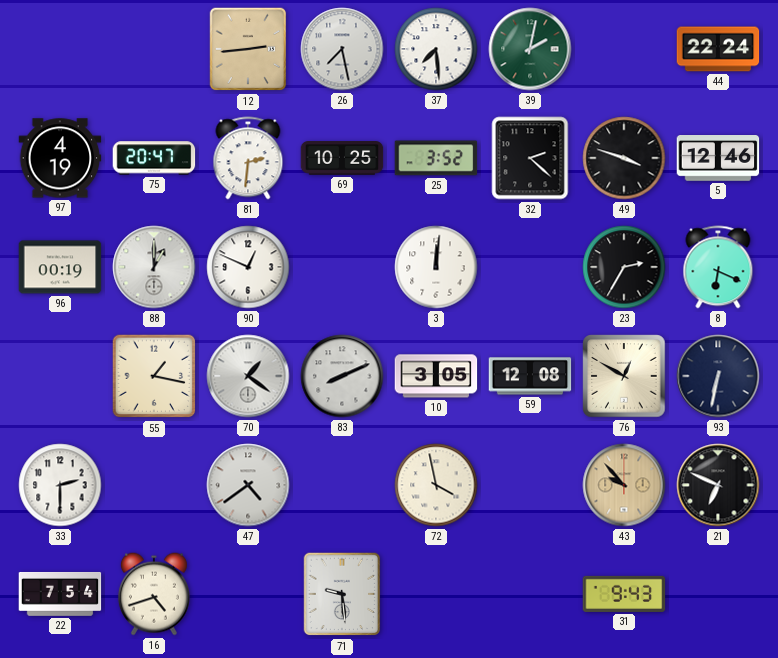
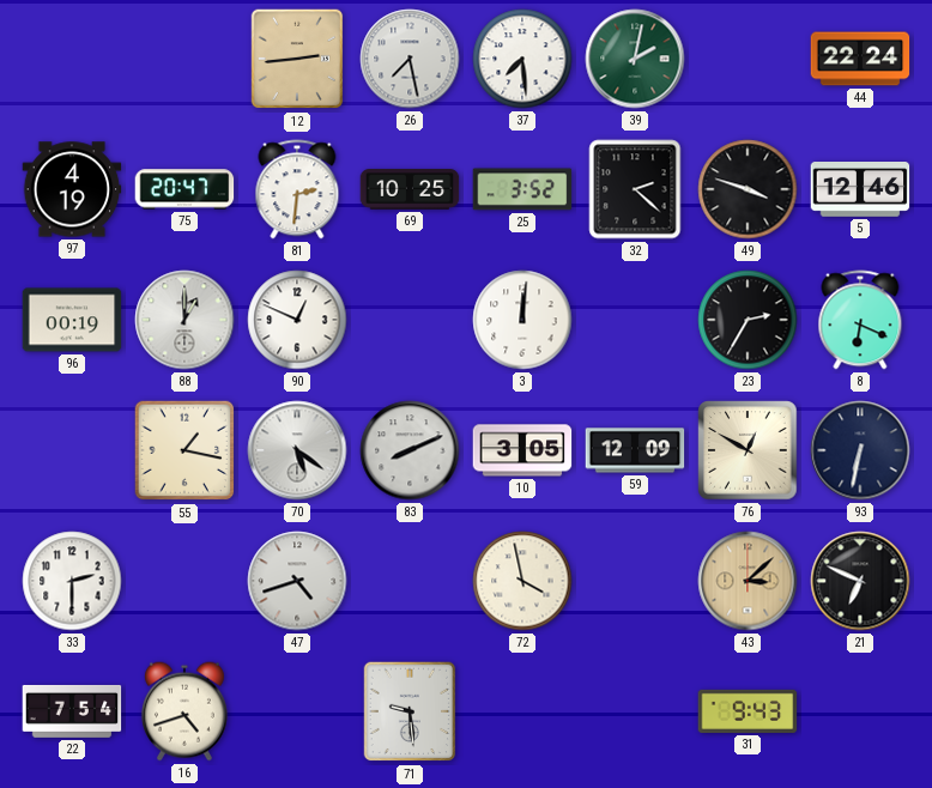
70: 1:21 -> 5:21 (297, 450)
59: 12:08 -> 12:09 (635, 450)
47: 4:39 -> 4:42 (297, 581)
43: 9:53 -> 3:08 (748, 581)
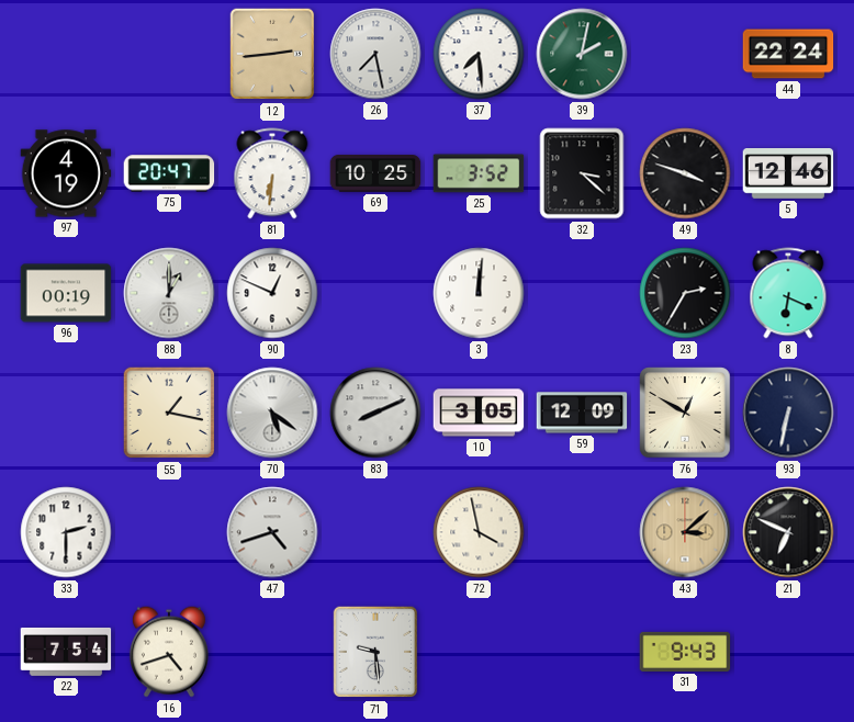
81: 2:31 -> 6:31 (272, 173)
32: 2:22 -> 3:22 (582, 173)
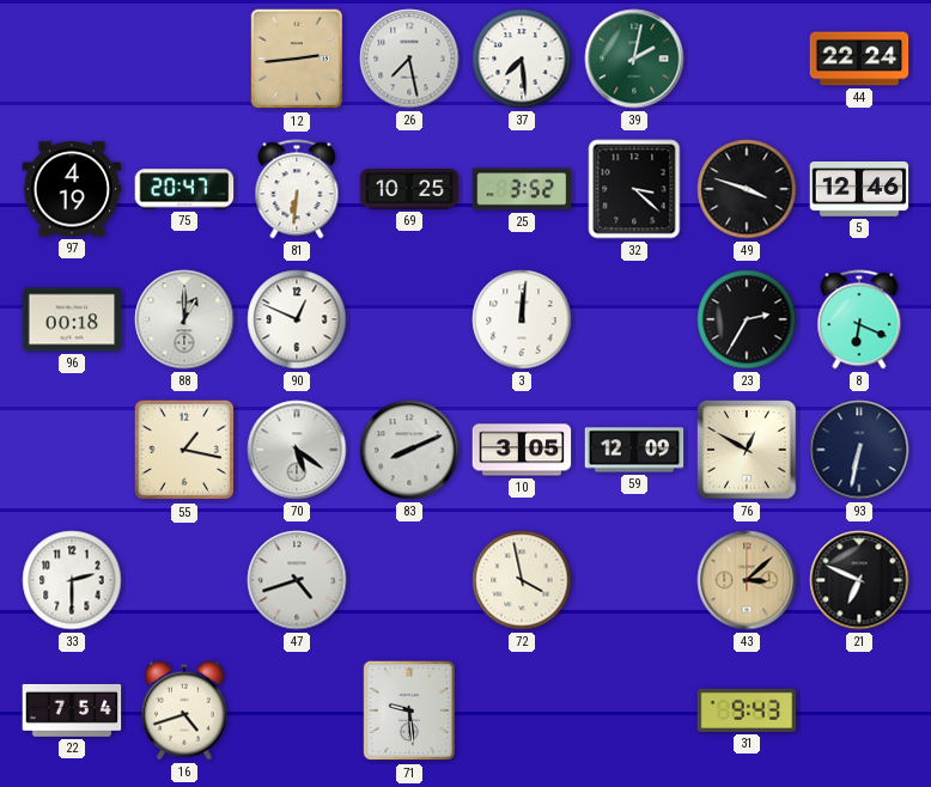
96: 00:19 -> 00:18 (72, 319)
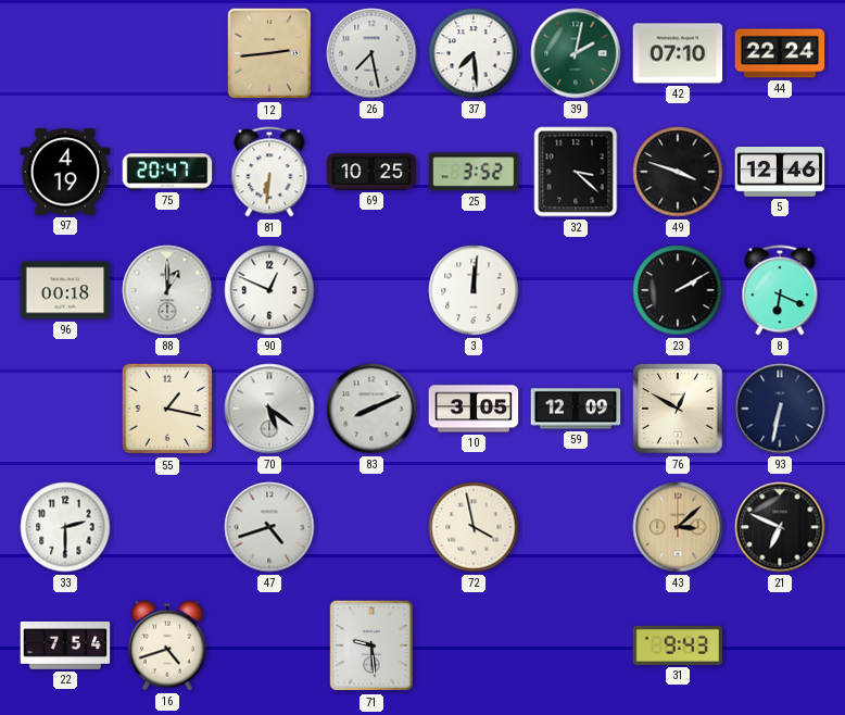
42: none -> 07:10 (678, 53)
23: 2:35 -> 2:10 (678, 290)
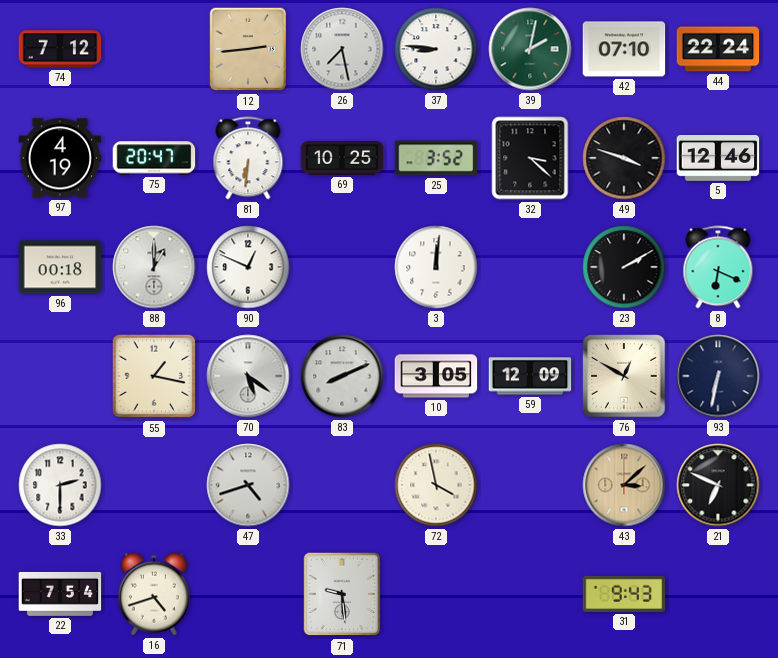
74: none -> 7:12 (60, 49)
37: 7:29 -> 8:46 (436, 49)
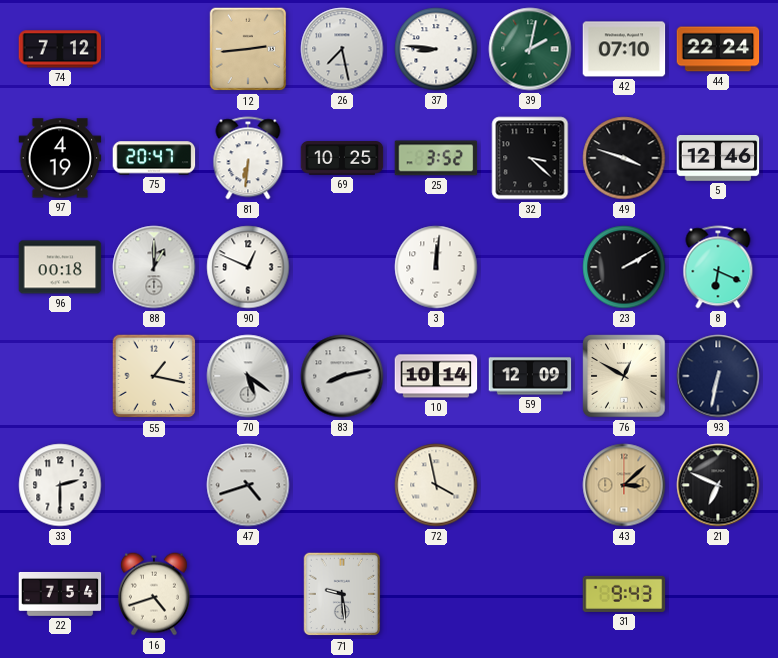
83: 8:11 -> 8:13 (342, 376)
10: 3:05 -> 10:14 (436, 376)
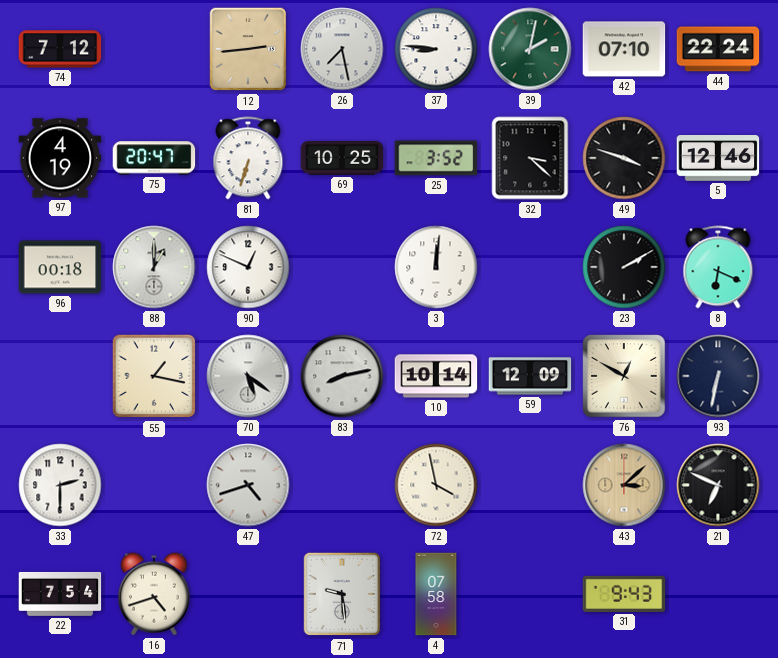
81: 6:31 -> 6:33 (248, 158)
4: none -> 07:58 (436, 594)
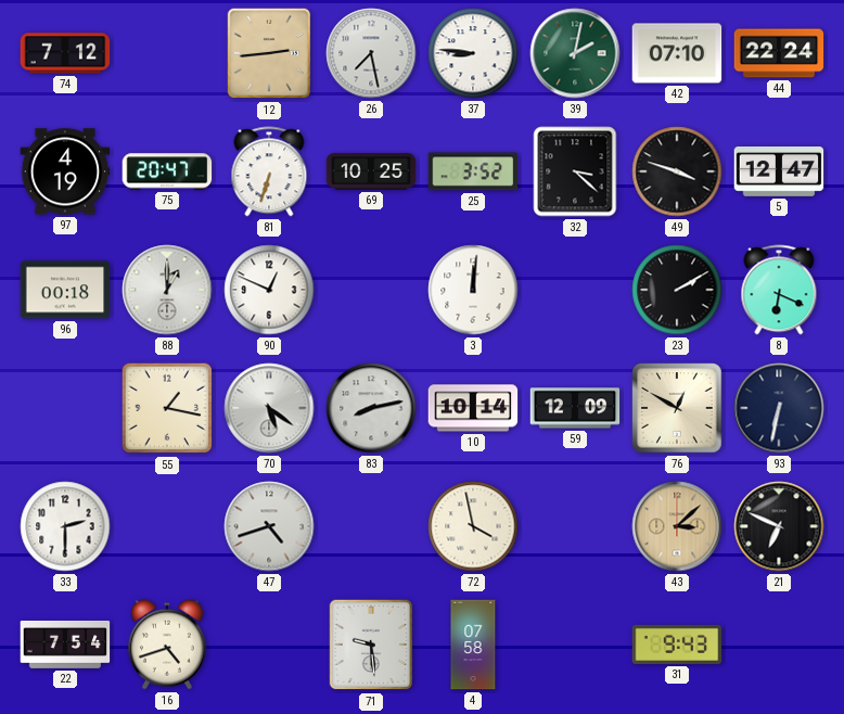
5: 12:46 -> 12:47 (779, 173)
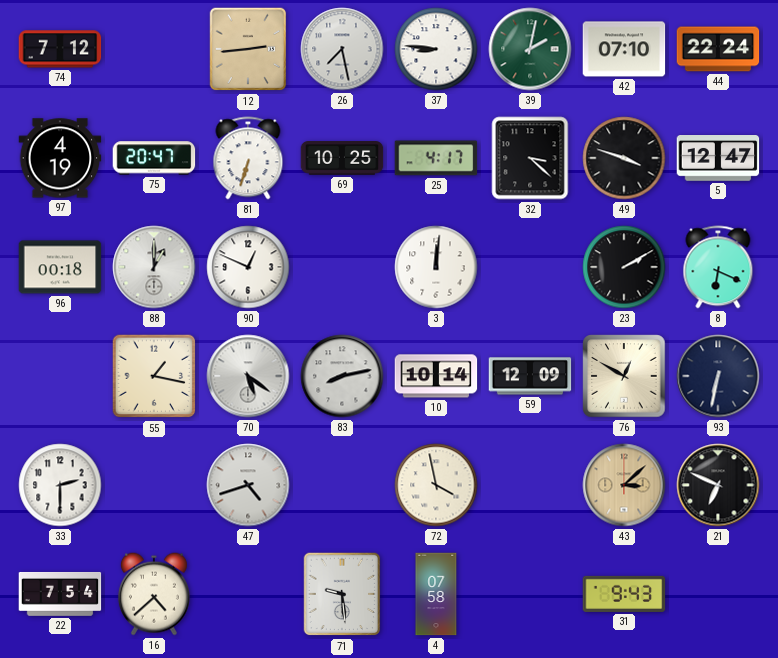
25: 3:52 -> 4:17 (436, 158)
16: 4:42 -> 4:38 (154, 594)
